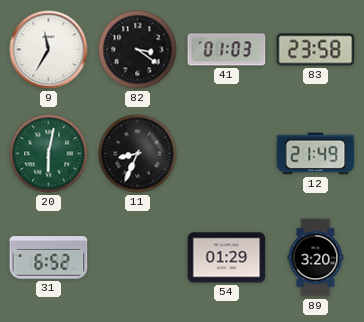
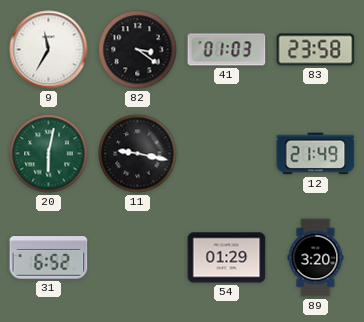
11: 8:34 -> 9:17 (138, 154)
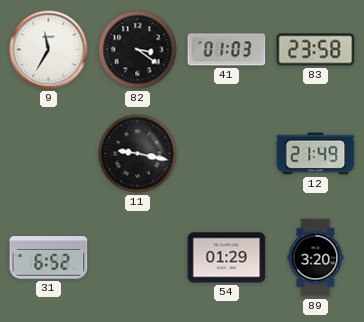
20: 6:02 -> none (49, 154)
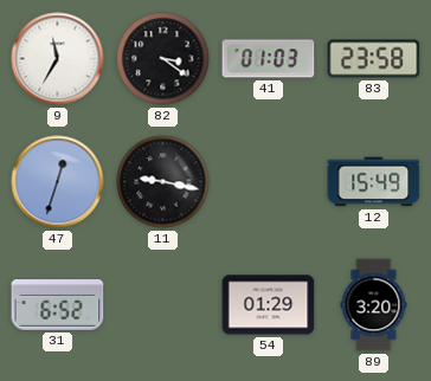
47: none -> 12:33 (58, 182)
12: 21:49 -> 15:49 (374, 182)
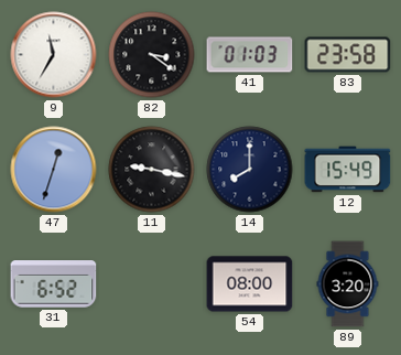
14: none -> 8:00 (250, 170)
54: 01:29 -> 08:00 (250, 284)
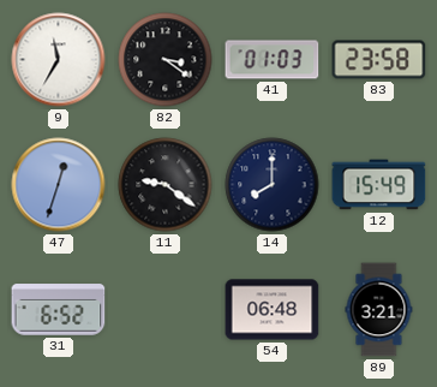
11: 9:17 -> 9:21 (166, 185)
54: 08:00 -> 06:48 (273, 310)
89: 3:20 -> 3:21 (379, 310)
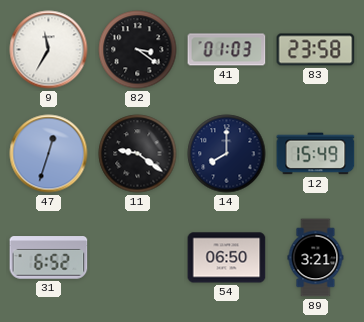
54: 06:48 -> 06:50 (227, 258)
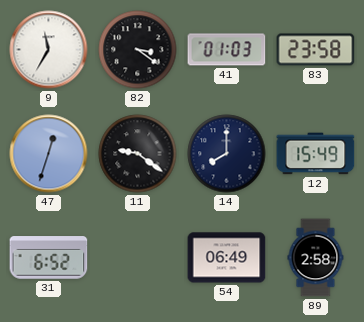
54: 06:50 -> 06:49 (227, 258)
89: 3:21 -> 2:58 (316, 258)
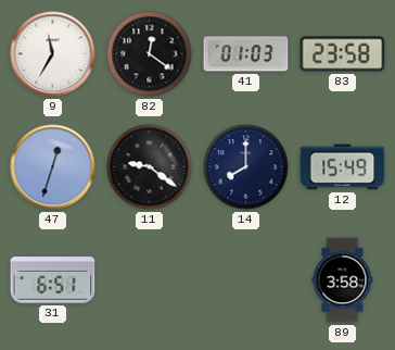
82: 3:21 -> 12:21 (150, 54)
31: 6:52 -> 6:51 (53, 280)
54: 06:49 -> none (227, 258)
89: 2:58 -> 3:58 (343, 280)
